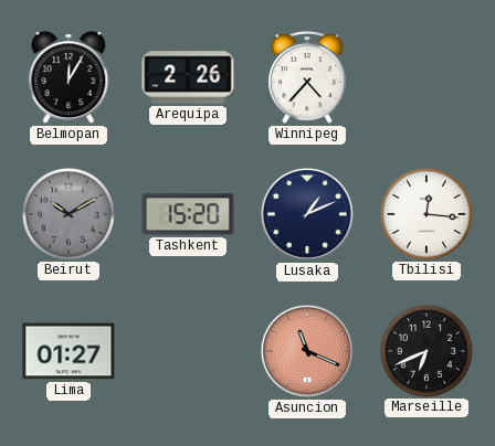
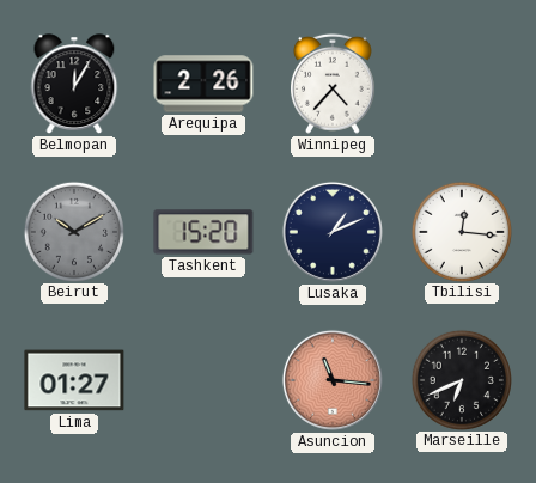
Asuncion: 11:19 -> 11:16 (333, 380)
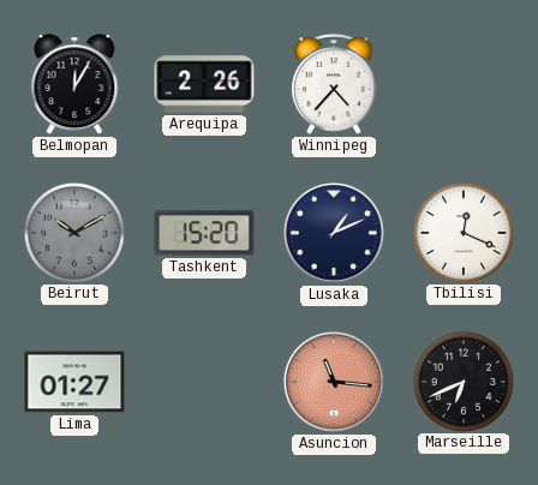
Tbilisi: 12:16 -> 12:19 (462, 232)
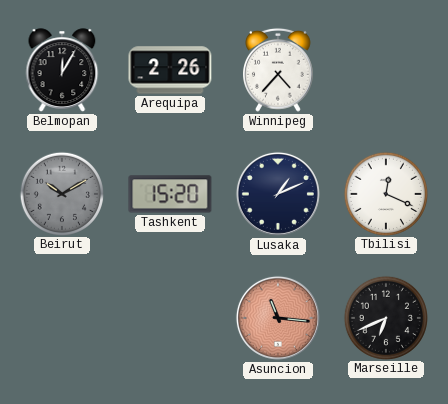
Lima: 01:27 -> none (74, 382)
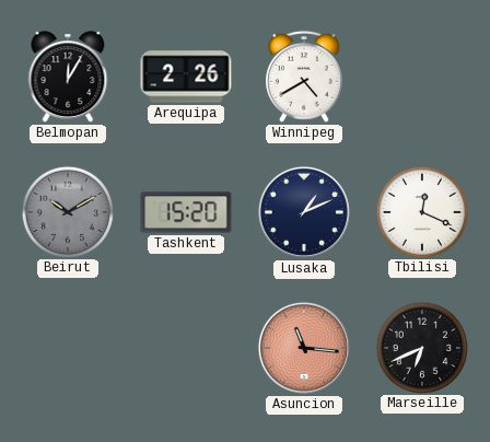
Winnipeg: 4:37 -> 4:40 (305, 77)
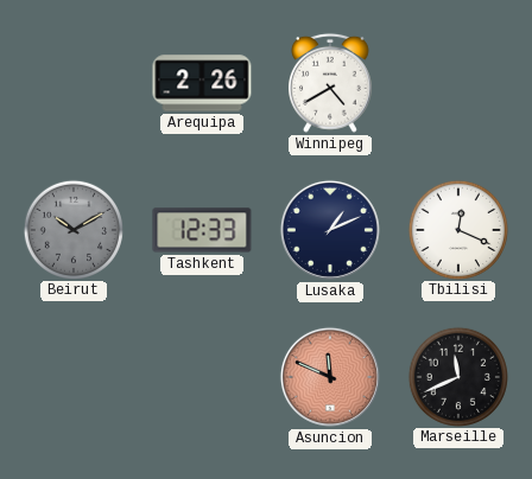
Belmopan: 12:05 -> none (68, 77)
Tashkent: 15:20 -> 12:33 (202, 230)
Asuncion: 11:16 -> 11:49 (330, 377)
Marseille: 6:41 -> 11:41 (457, 376)
